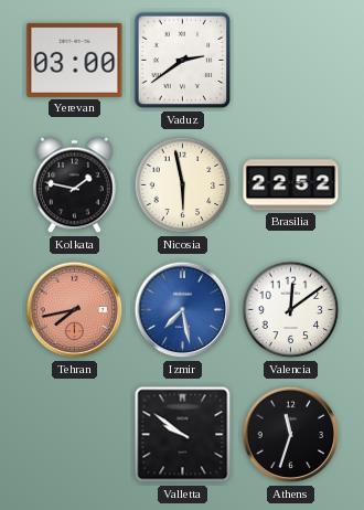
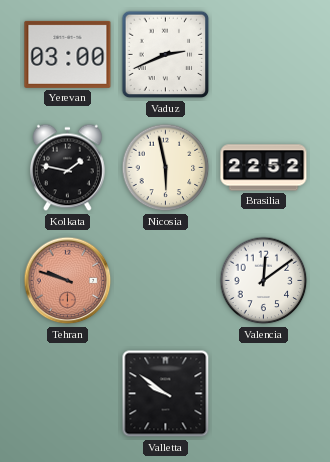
Vaduz: 2:39 -> 2:41 (166, 55)
Tehran: 7:43 -> 9:48 (68, 281)
Izmir: 7:28 -> none (183, 310)
Athens: 11:33 -> none (291, 435)
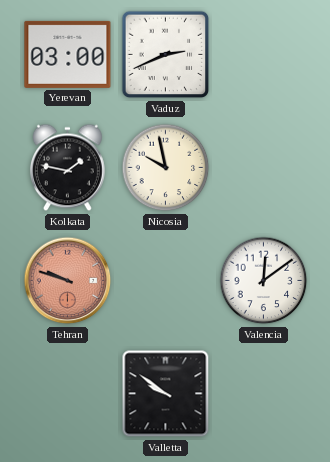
Nicosia: 5:58 -> 9:58 (166, 168)
Brasilia: 22:52 -> none (264, 168)
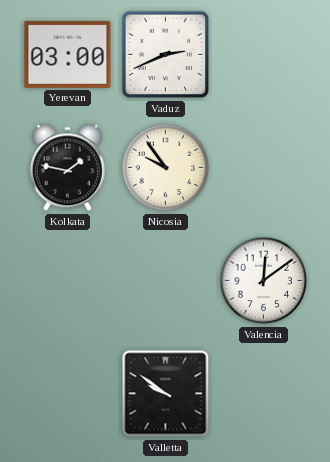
Nicosia: 9:58 -> 9:54 (166, 168)
Tehran: 9:48 -> none (68, 281)
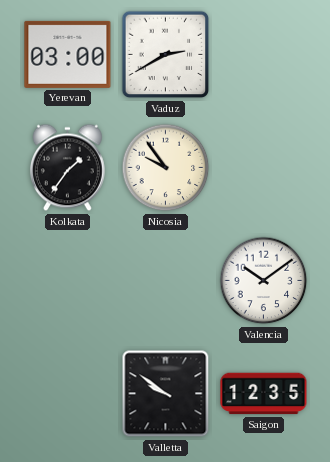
Vaduz: 2:41 -> 2:40 (166, 55)
Kolkata: 1:47 -> 1:36 (67, 168)
Valencia: 12:09 -> 10:09 (264, 281)
Saigon: none -> 12:35 (264, 394)
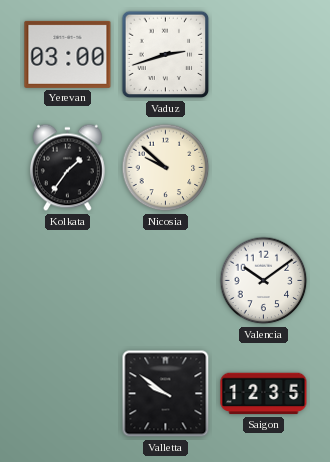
Vaduz: 2:40 -> 2:42 (166, 55)
Nicosia: 9:54 -> 9:52 (166, 168)
